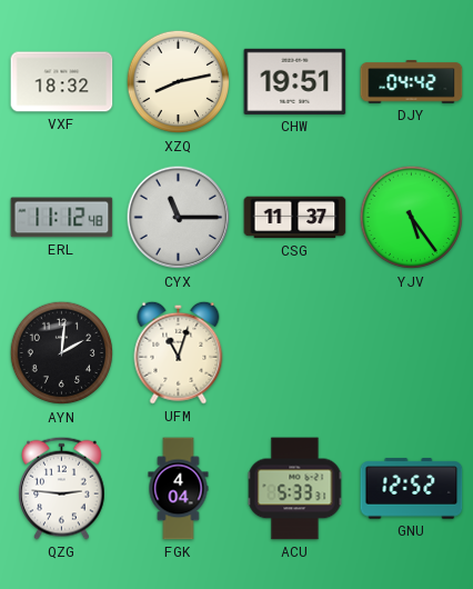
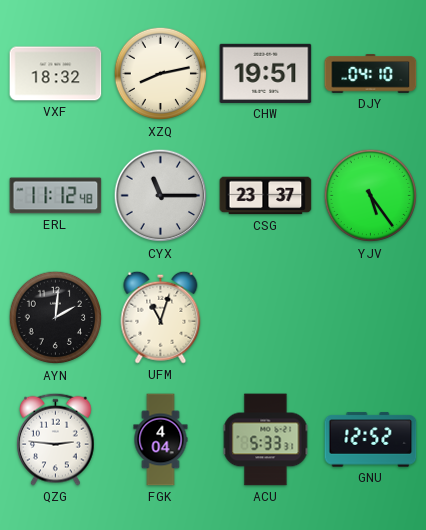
DJY: 04:42 -> 04:10 (371, 74)
CSG: 11:37 -> 23:37 (266, 196)
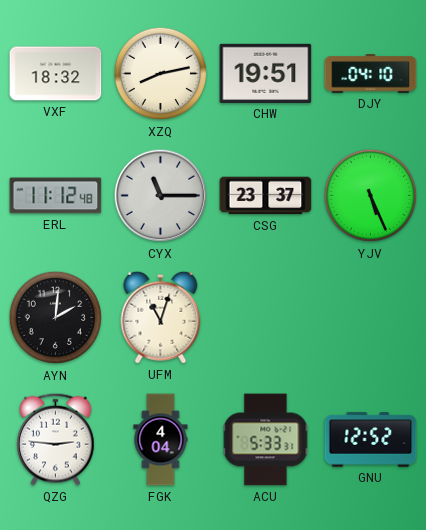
YJV: 5:24 -> 5:26 (371, 196)
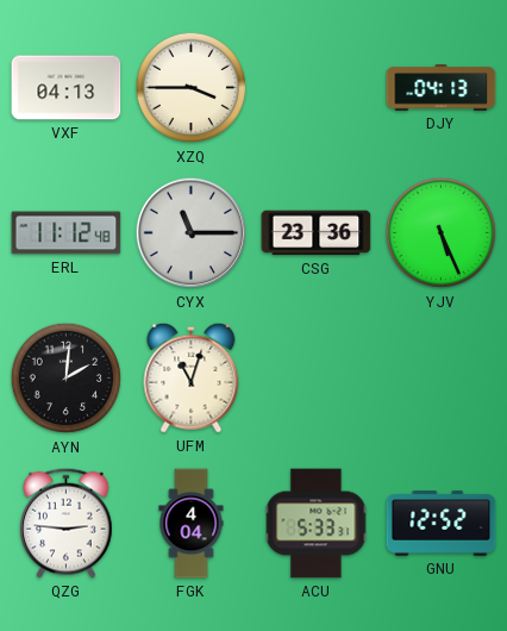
VXF: 18:32 -> 04:13 (67, 88)
XZQ: 8:13 -> 3:45 (192, 88)
CHW: 19:51 -> none (266, 73)
DJY: 04:10 -> 04:13 (442, 88)
CSG: 23:37 -> 23:36 (317, 233)
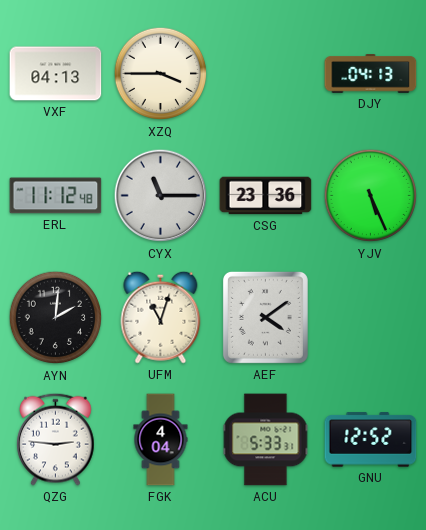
AEF: none -> 4:09 (265, 317)
